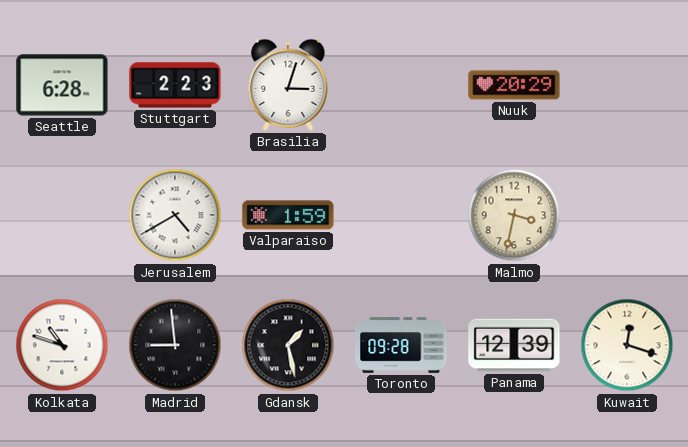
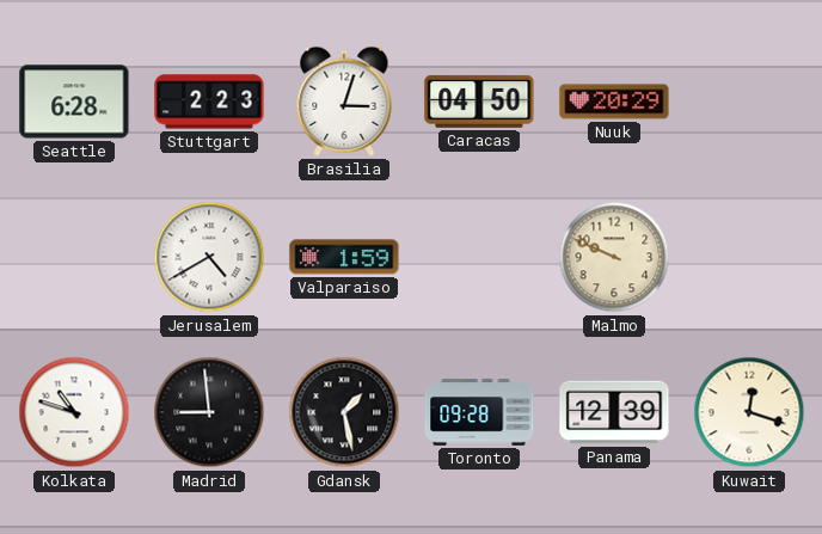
Caracas: none -> 04:50 (479, 102)
Malmo: 3:32 -> 9:49 (614, 257)
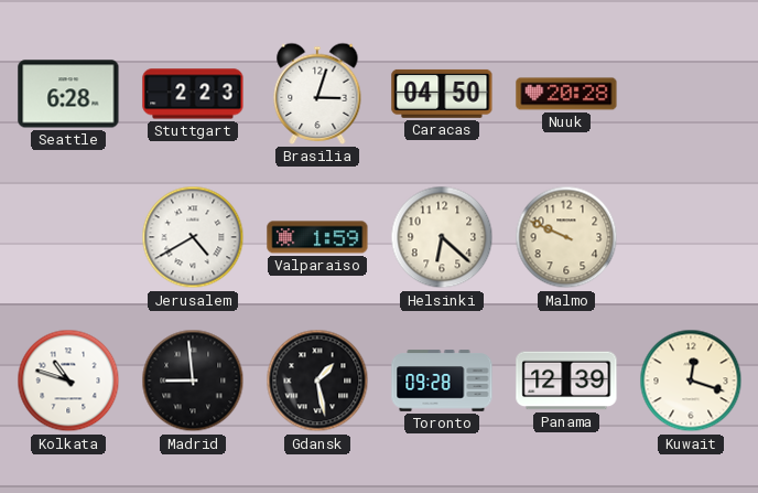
Nuuk: 20:29 -> 20:28 (566, 94)
Helsinki: none -> 6:22 (442, 237)
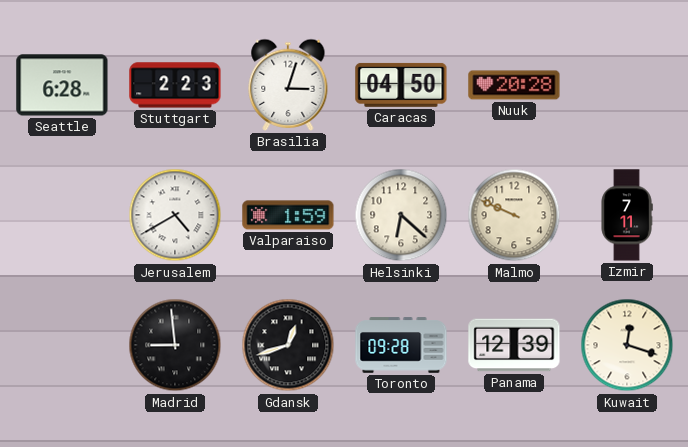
Izmir: none -> 7:11 (627, 215)
Kolkata: 10:48 -> none (68, 381)
Gdansk: 1:28 -> 12:42 (288, 345)
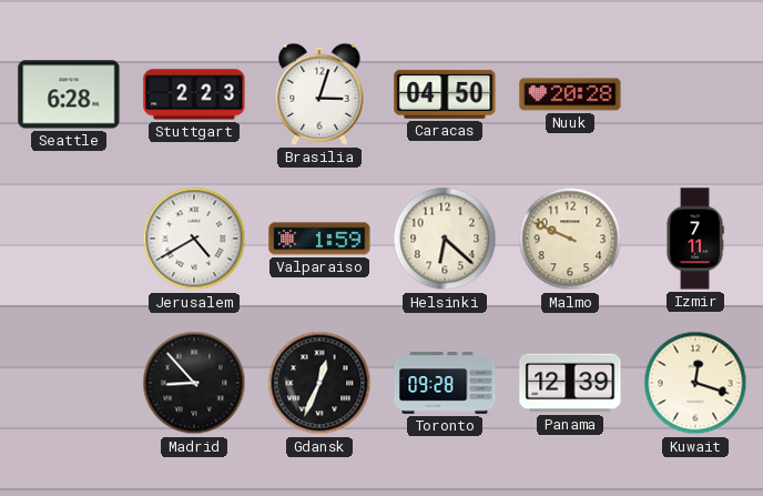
Madrid: 8:59 -> 8:53 (194, 383)
Gdansk: 12:42 -> 12:34 (319, 383)
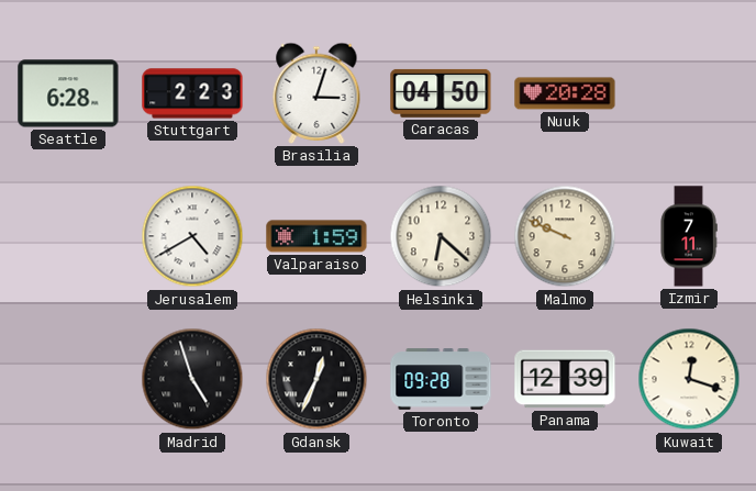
Madrid: 8:53 -> 4:57 (192, 379)
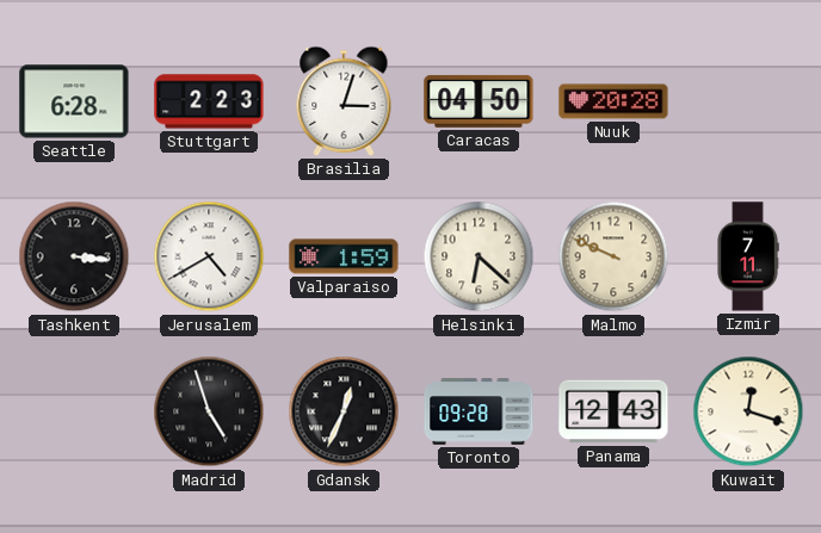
Tashkent: none -> 3:16 (74, 256)
Panama: 12:39 -> 12:43 (613, 411)
